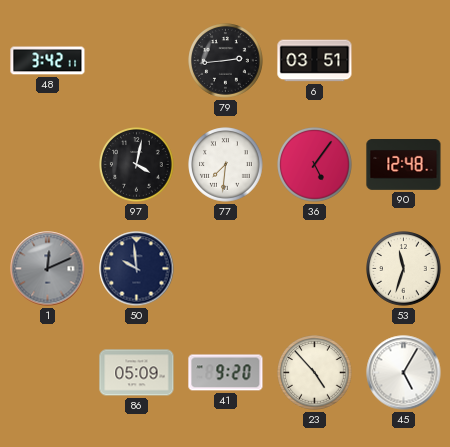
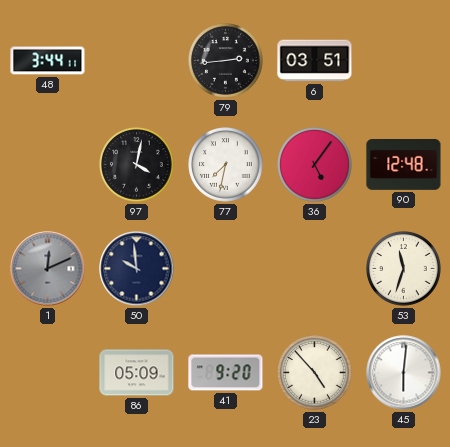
48: 3:42 -> 3:44 (48, 61)
77: 7:31 -> 7:32 (226, 165)
45: 5:05 -> 6:01 (404, 373)
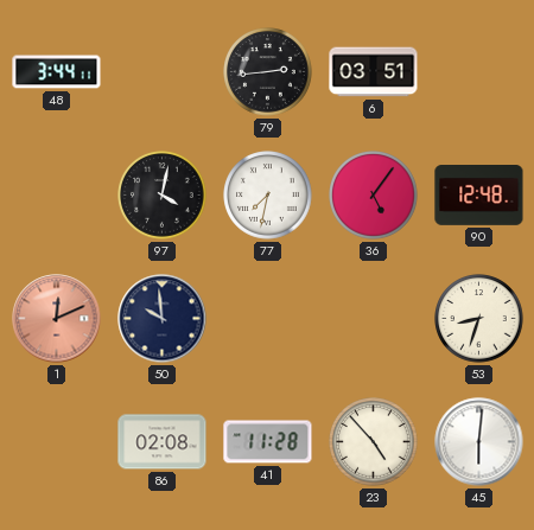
1 dial: grey -> salmon (57, 319)
53: 11:33 -> 8:33 (479, 319)
86: 05:09 -> 02:08 (163, 442)
41: 9:20 -> 11:28 (268, 442)
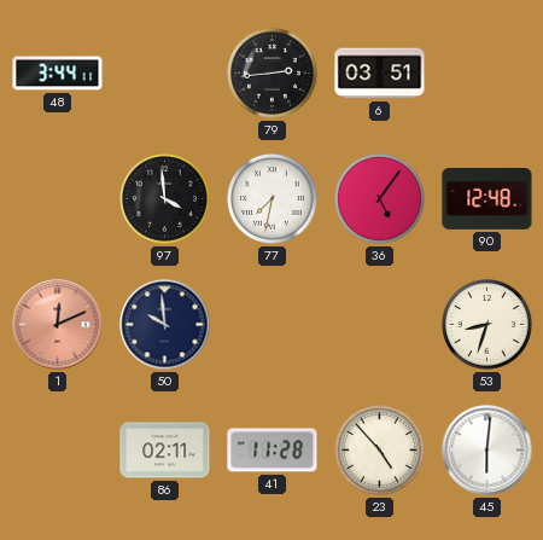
97: 4:02 -> 3:59 (165, 199)
86: 02:08 -> 02:11 (165, 451)
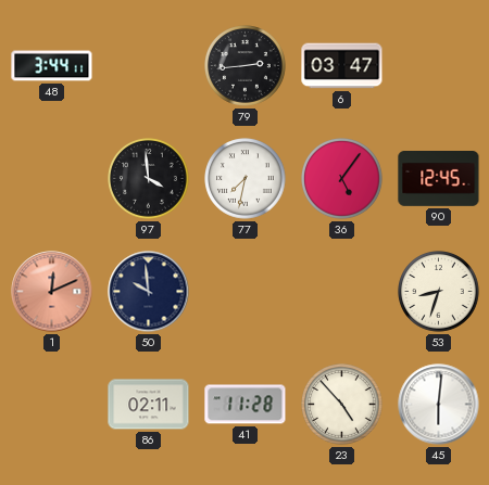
6: 03:51 -> 03:47 (342, 66)
90: 12:48 -> 12:45 (439, 179)
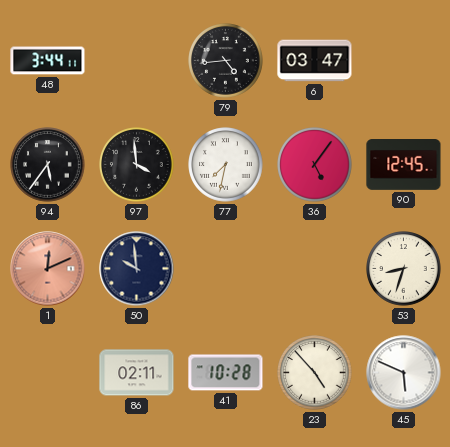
79: 2:44 -> 4:44 (226, 61)
94: none -> 5:36 (48, 165)
41: 11:28 -> 10:28 (226, 373)
45: 6:01 -> 5:49 (404, 373)
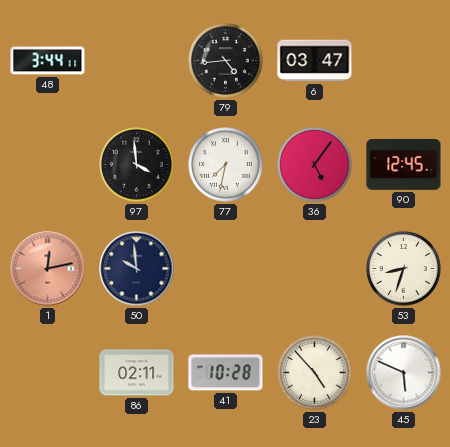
94: 5:36 -> none (48, 165)
1: 12:11 -> 12:13 (48, 269)
